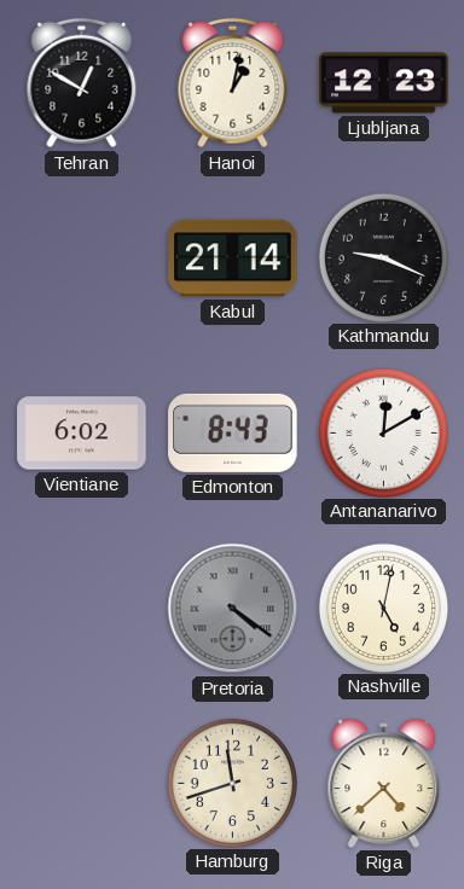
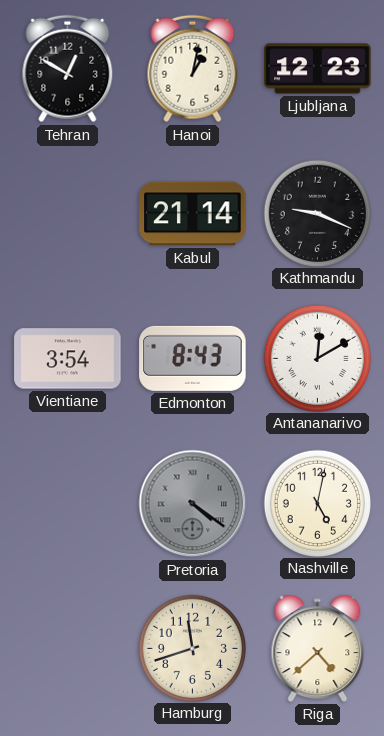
Vientiane: 6:02 -> 3:54 (68, 359)
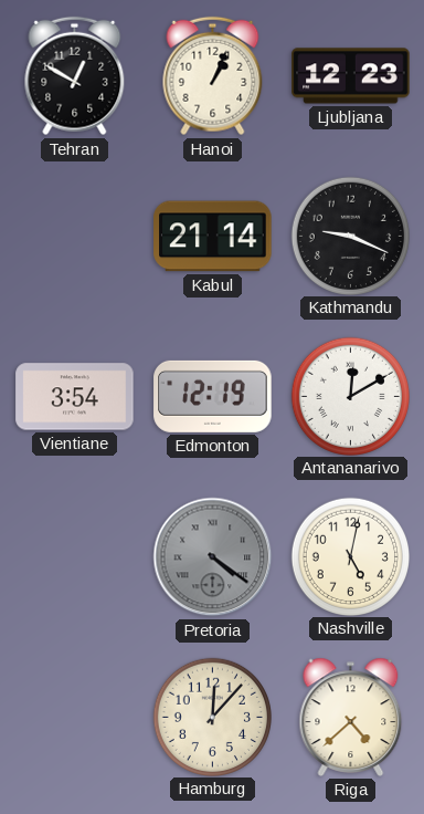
Hanoi: 1:02 -> 1:04 (213, 76)
Edmonton: 8:43 -> 12:19 (213, 396)
Hamburg: 11:42 -> 12:07 (212, 717)
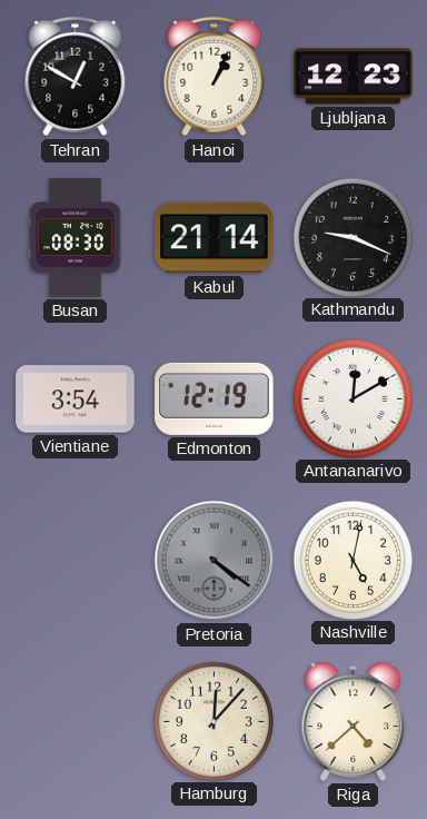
Busan: none -> 08:30 (75, 238)
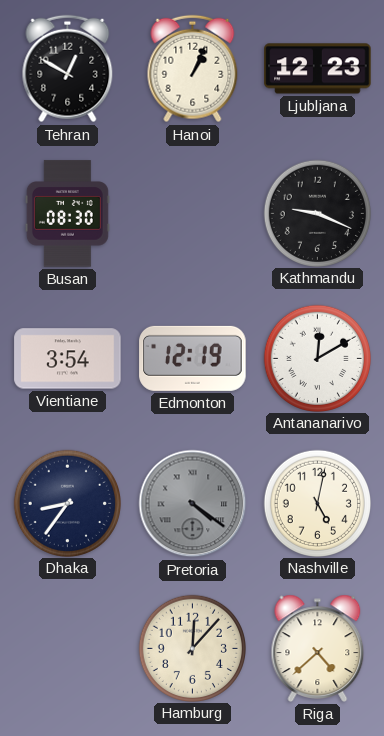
Kabul: 21:14 -> none (215, 238)
Dhaka: none -> 8:36 (67, 503)
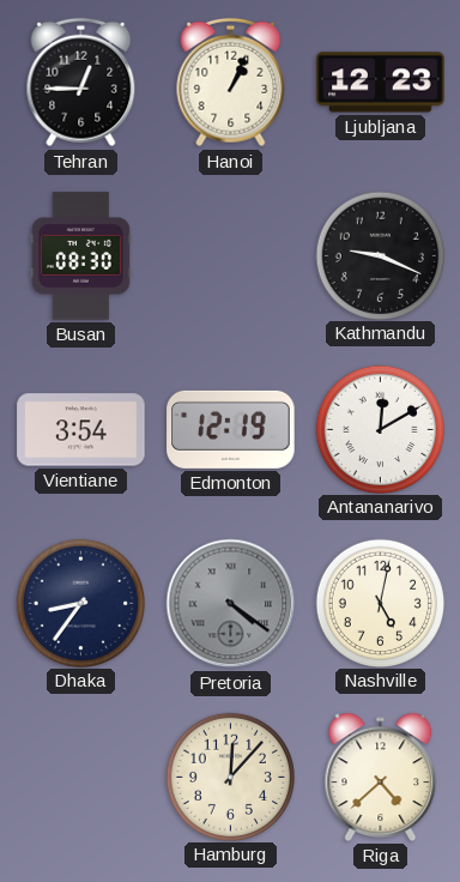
Tehran: 12:50 -> 12:45 (81, 83)
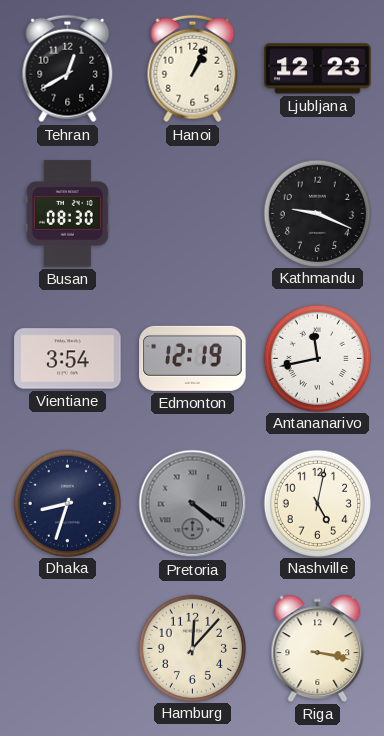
Tehran: 12:45 -> 12:40 (68, 69)
Antananarivo: 12:10 -> 11:43 (317, 358)
Dhaka: 8:36 -> 8:33 (67, 503)
Riga: 4:38 -> 3:17 (318, 648)
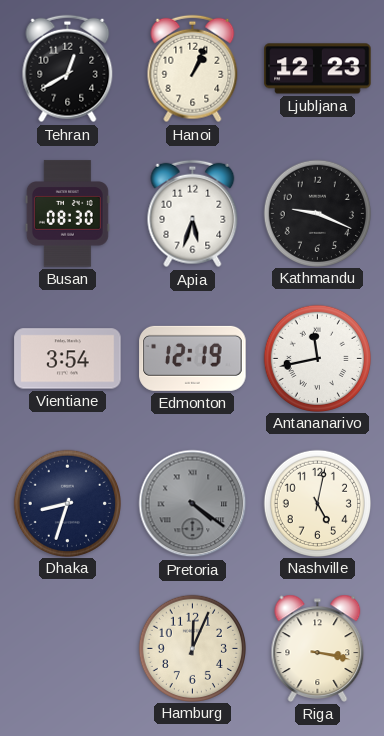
Apia: none -> 5:33 (193, 214)
Hamburg: 12:07 -> 12:04 (192, 648)
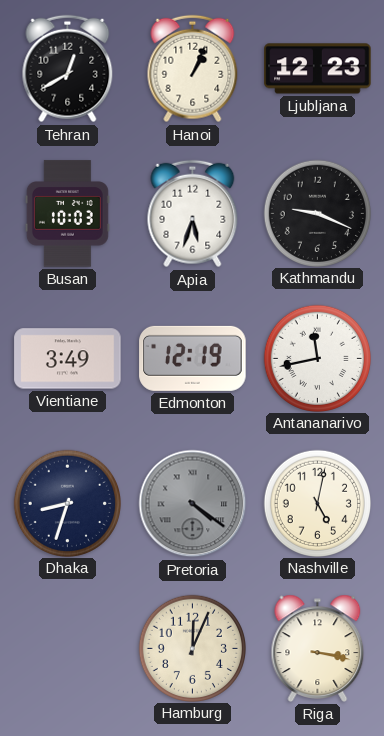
Busan: 08:30 -> 10:03 (67, 214)
Vientiane: 3:54 -> 3:49 (68, 359)
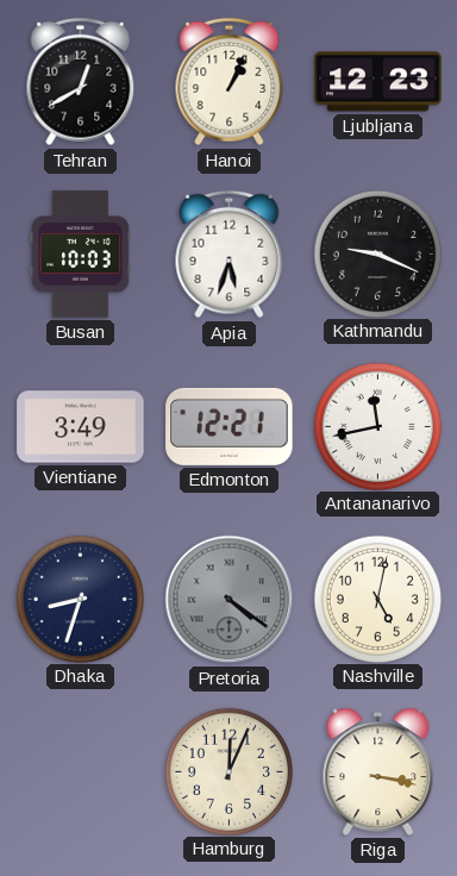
Edmonton: 12:19 -> 12:21 (230, 426)
